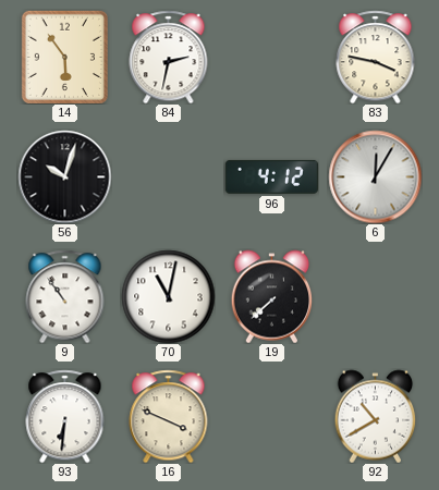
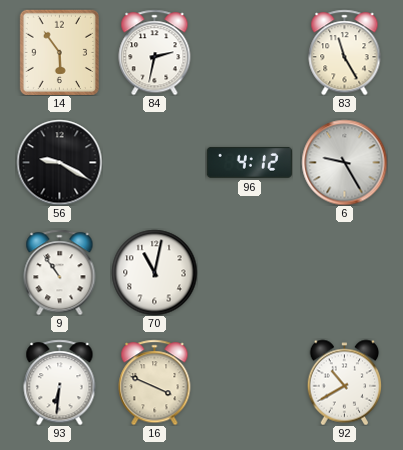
83: 3:47 -> 11:25 (345, 52)
56: 10:03 -> 9:20 (59, 162)
6: 12:05 -> 9:25 (344, 162)
19: 7:38 -> none (272, 296)
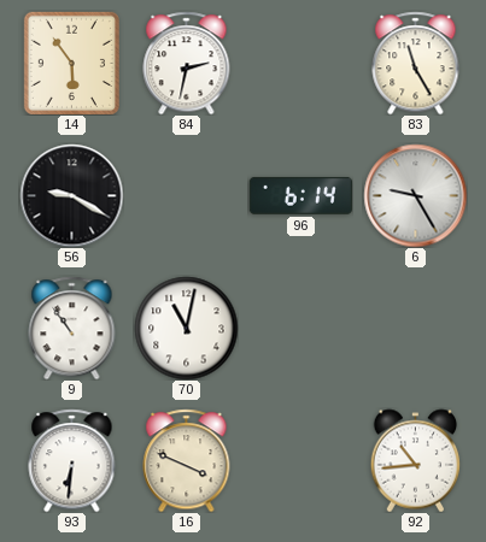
96: 4:12 -> 6:14 (300, 195)
92: 10:40 -> 10:44 (416, 460)
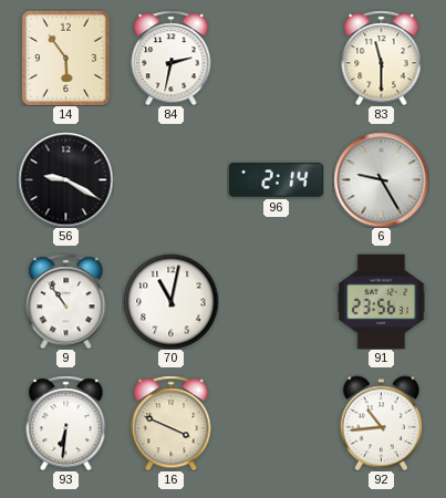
83: 11:25 -> 11:30 (382, 58)
96: 6:14 -> 2:14 (276, 179)
91: none -> 23:56 (381, 301)
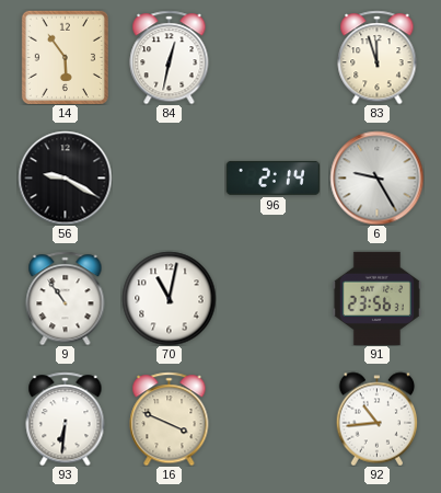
84: 2:32 -> 12:32 (170, 57)
83: 11:30 -> 11:57 (378, 57)
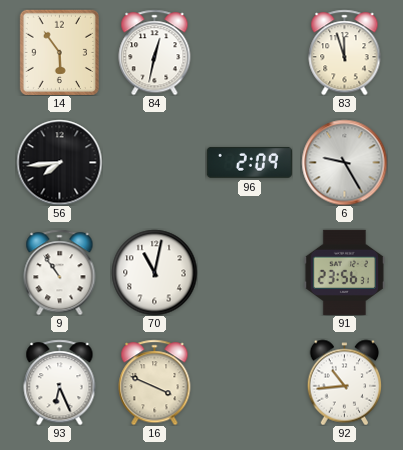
56: 9:20 -> 7:44 (59, 162)
96: 2:14 -> 2:09 (249, 162)
93: 6:31 -> 6:26 (60, 382)
